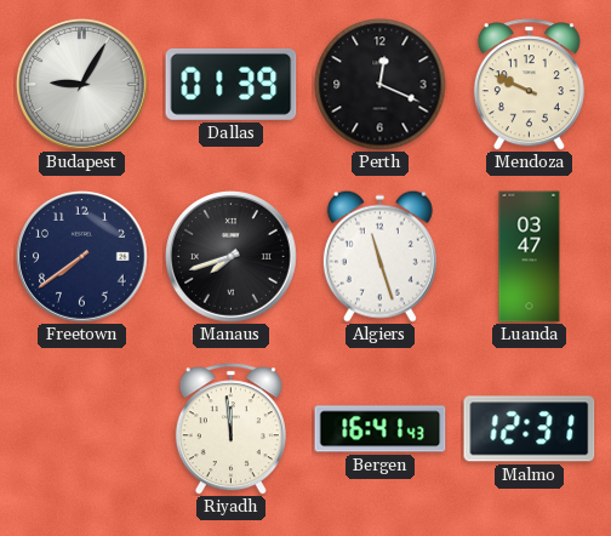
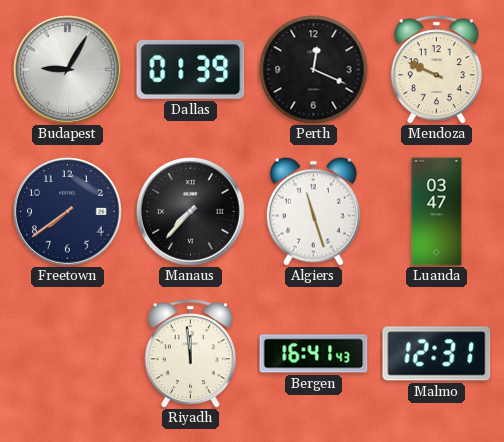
Manaus: 7:42 -> 7:37 (191, 212)
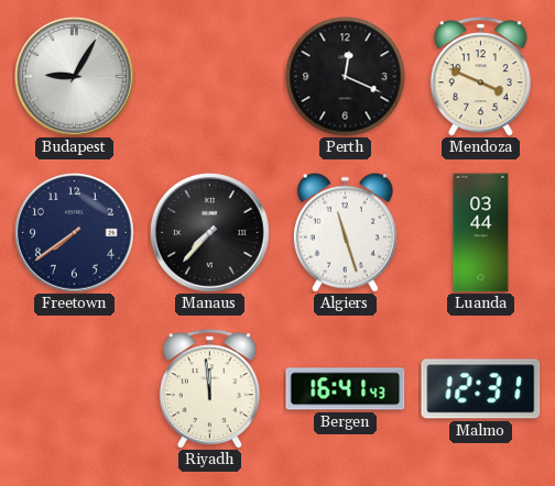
Dallas: 01:39 -> none (191, 69)
Mendoza: 9:49 -> 3:49 (480, 77)
Luanda: 03:47 -> 03:44 (481, 233)
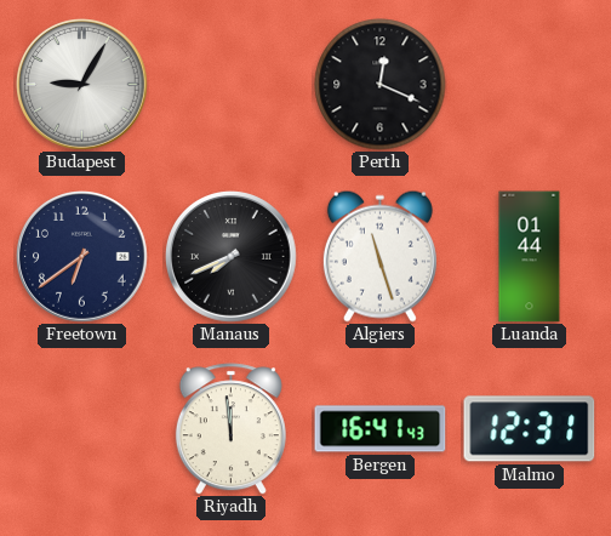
Mendoza: 3:49 -> none (480, 77)
Freetown: 7:39 -> 6:39 (82, 257)
Manaus: 7:37 -> 7:41 (232, 257)
Luanda: 03:44 -> 01:44 (530, 257)
